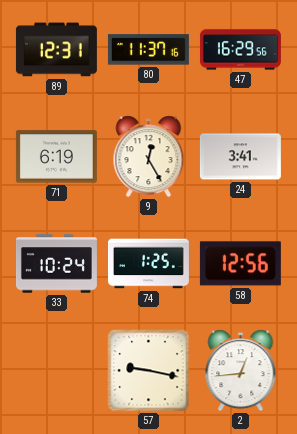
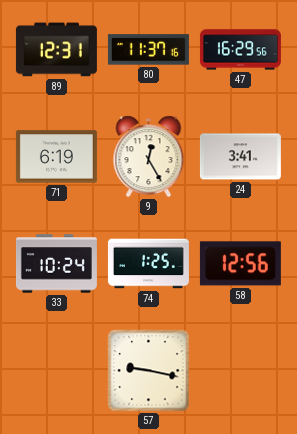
2: 12:44 -> none (241, 371)
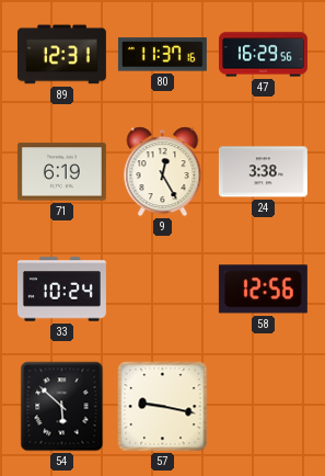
24: 3:41 -> 3:38 (263, 172)
74: 1:25 -> none (148, 264)
54: none -> 5:52 (62, 407)
